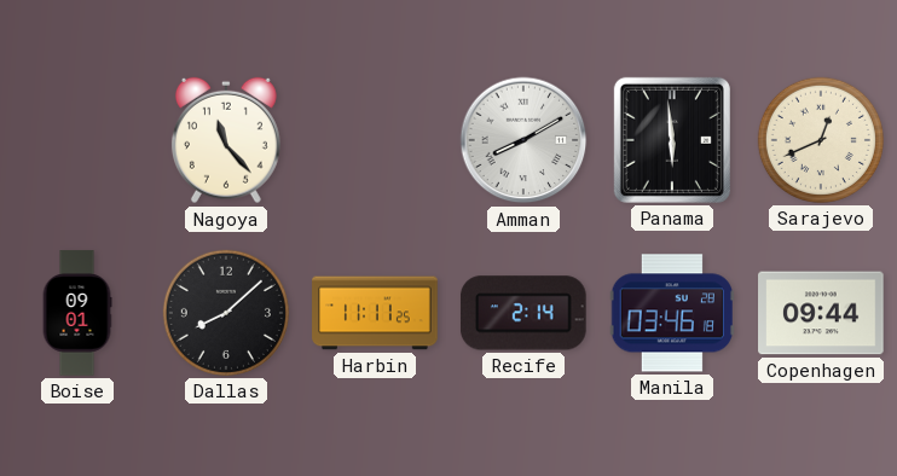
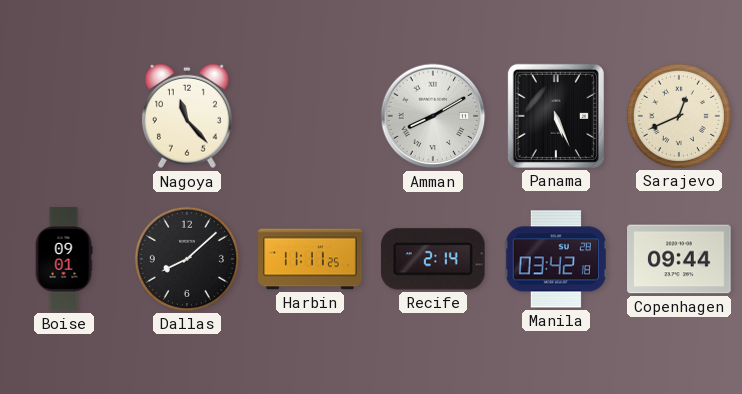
Panama: 5:59 -> 5:26 (556, 116)
Manila: 03:46 -> 03:42 (555, 259)
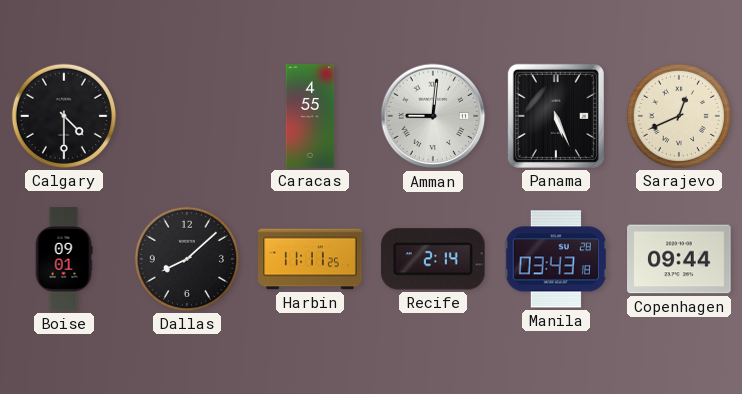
Calgary: none -> 4:30 (64, 116)
Nagoya: 11:23 -> none (187, 116)
Caracas: none -> 4:55 (310, 116)
Amman: 8:10 -> 9:01 (433, 116)
Manila: 03:42 -> 03:43 (555, 259)
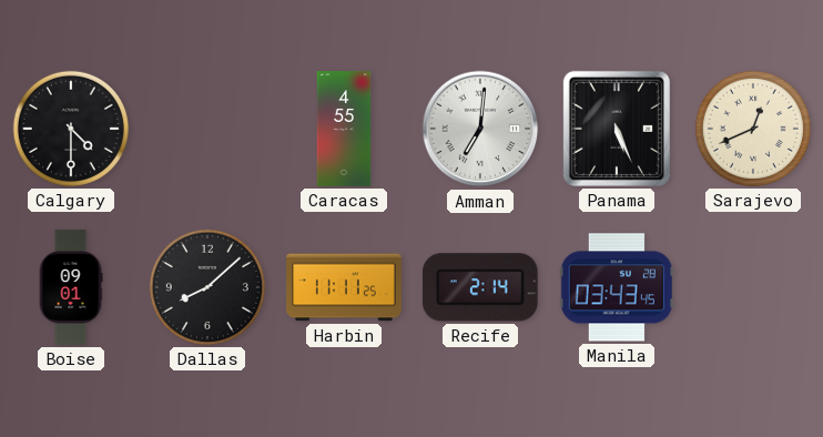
Amman: 9:01 -> 7:01 (480, 129)
Manila: 03:43:18 -> 03:43:45 (616, 287)
Copenhagen: 09:44 -> none (679, 259)
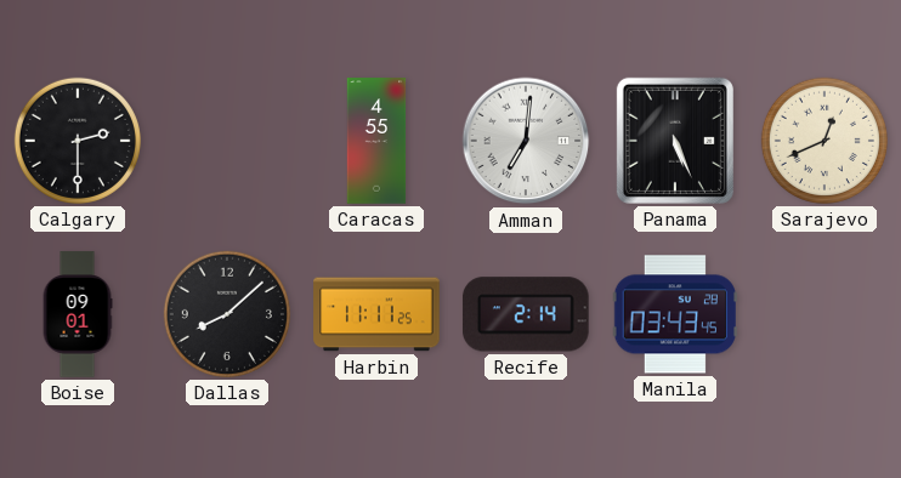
Calgary: 4:30 -> 2:30 (78, 141)
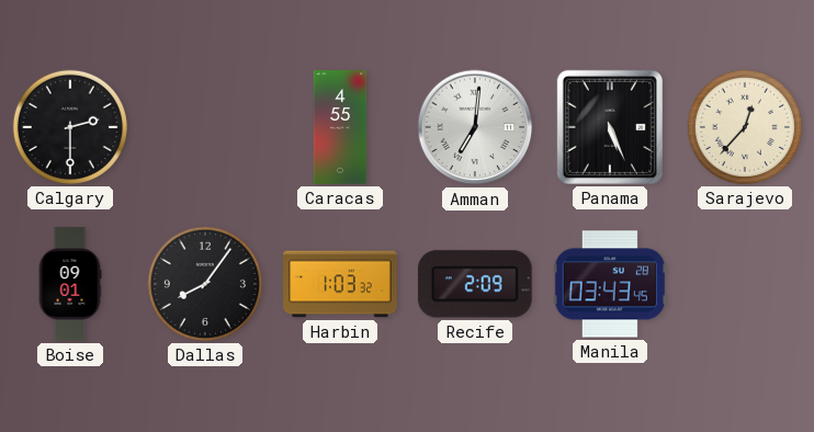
Sarajevo: 12:41 -> 12:37 (745, 127)
Dallas: 8:08 -> 8:06 (205, 284)
Harbin: 11:11 -> 1:03 (340, 284)
Recife: 2:14 -> 2:09 (475, 284)
